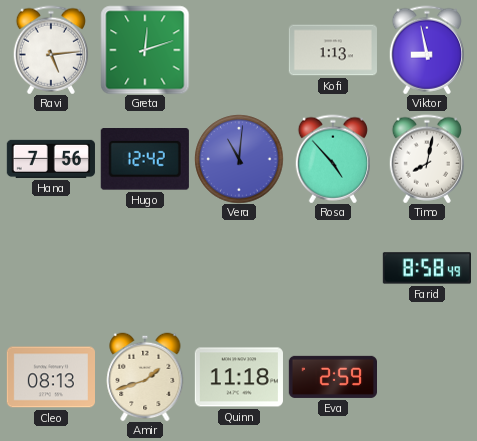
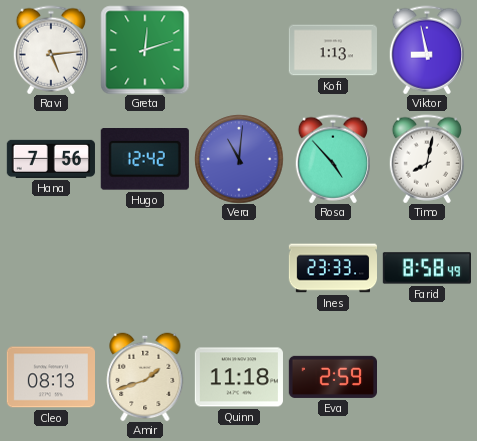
Ines: none -> 23:33 (332, 268)
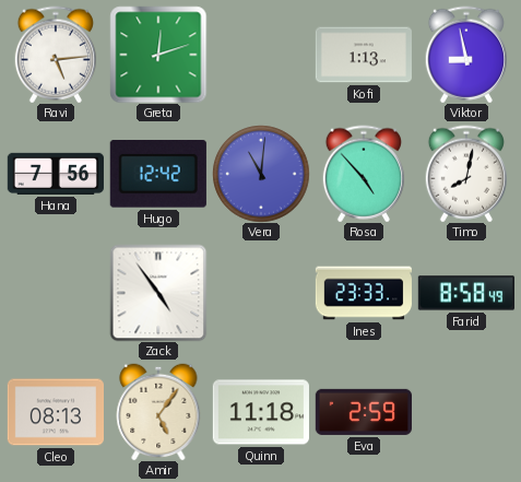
Zack: none -> 4:54 (158, 293)
Amir: 1:42 -> 5:06 (158, 412)
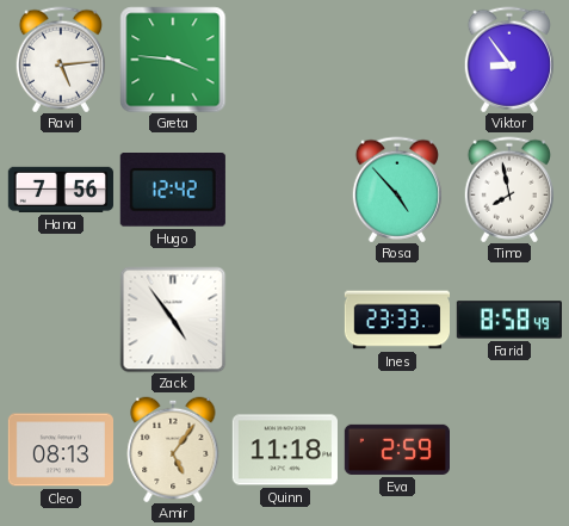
Greta: 12:12 -> 3:46 (173, 60)
Kofi: 1:13 -> none (363, 55)
Viktor: 8:58 -> 8:54 (508, 60)
Vera: 11:01 -> none (261, 174)
Timo: 8:02 -> 7:58 (508, 190)
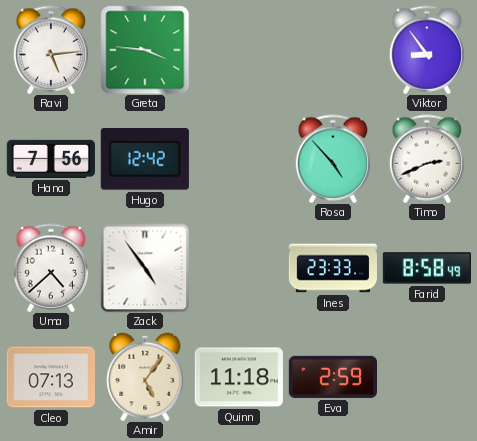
Timo: 7:58 -> 2:41 (426, 159)
Uma: none -> 4:38 (50, 268)
Cleo: 08:13 -> 07:13 (50, 377)
